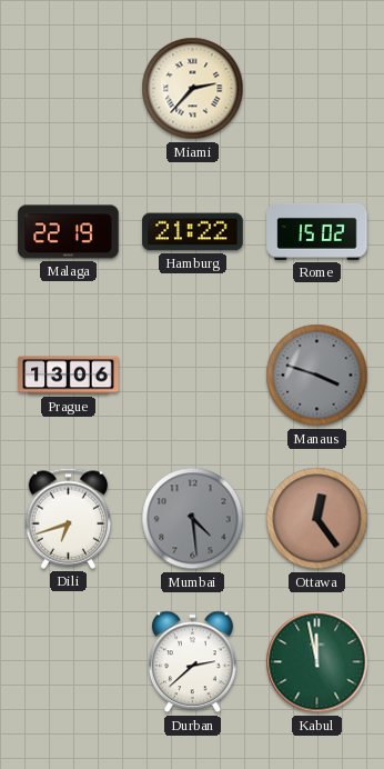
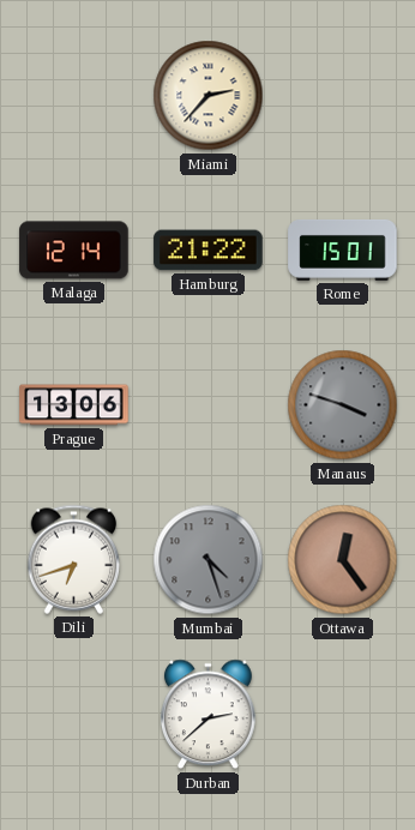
Malaga: 22:19 -> 12:14 (74, 251)
Rome: 15:02 -> 15:01 (343, 249)
Mumbai: 4:29 -> 4:27 (209, 560)
Kabul: 11:58 -> none (317, 662)
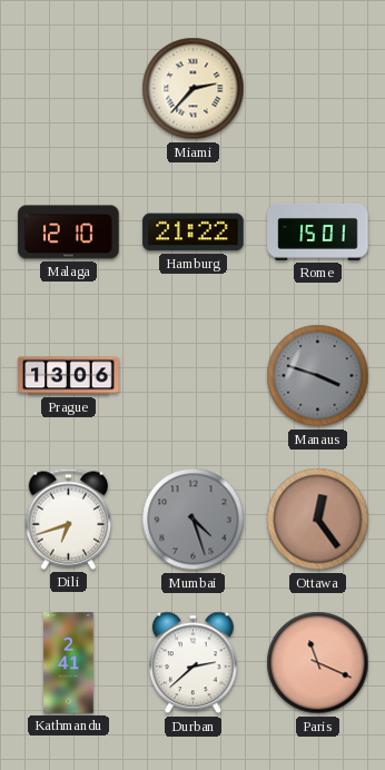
Malaga: 12:14 -> 12:10 (69, 233)
Kathmandu: none -> 2:41 (69, 663)
Paris: none -> 11:19 (318, 663)
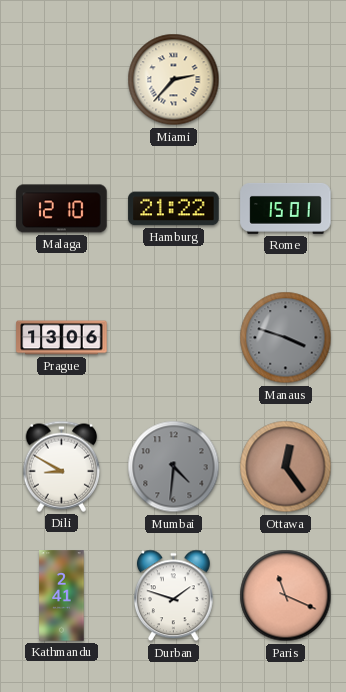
Dili: 6:42 -> 8:50 (62, 466)
Mumbai: 4:27 -> 4:31 (174, 467)
Durban: 2:38 -> 1:48 (174, 596)
